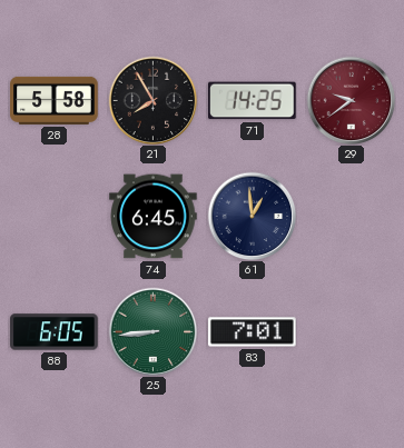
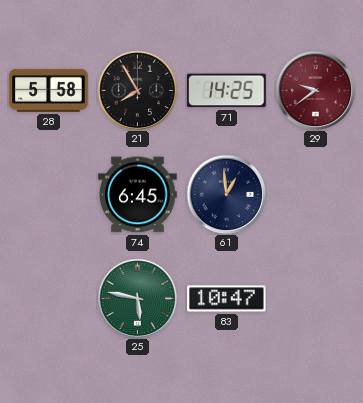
88: 6:05 -> none (55, 332)
25: 8:44 -> 5:47 (137, 298)
83: 7:01 -> 10:47 (227, 299)
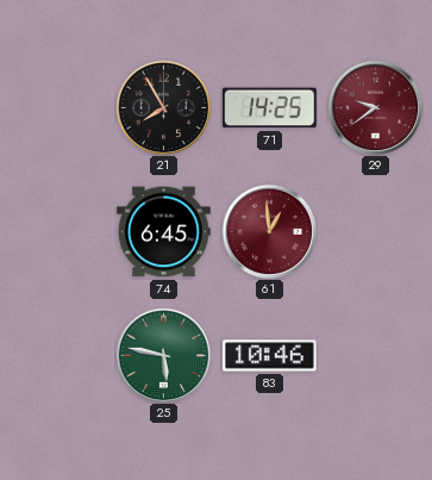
28: 5:58 -> none (49, 90)
61 dial: navy -> burgundy (269, 231)
83: 10:47 -> 10:46 (270, 356)
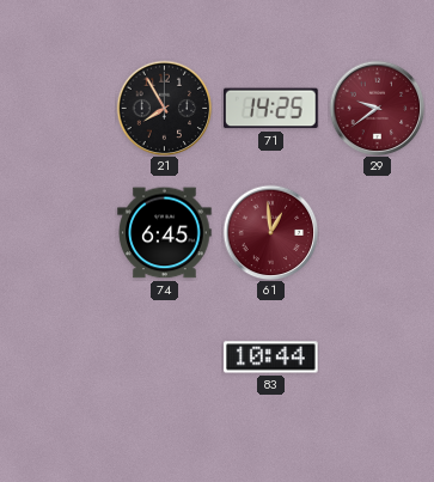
25: 5:47 -> none (163, 355)
83: 10:46 -> 10:44 (271, 358)
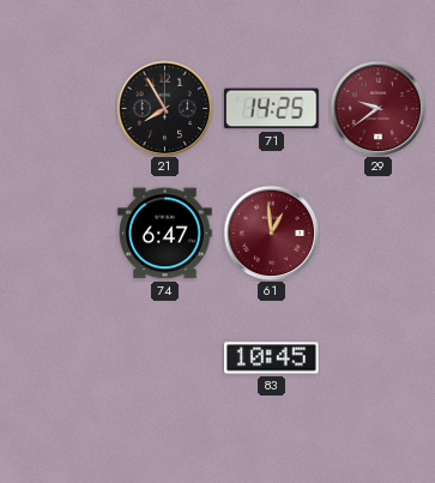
74: 6:45 -> 6:47 (165, 234)
83: 10:44 -> 10:45 (272, 358)
